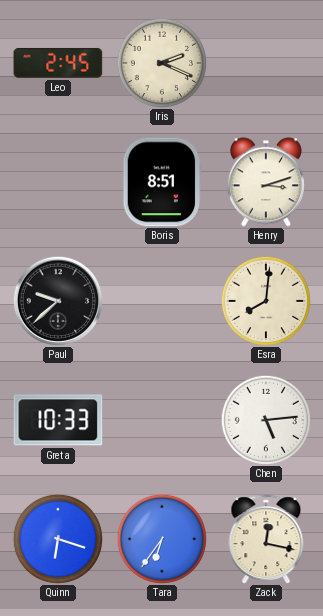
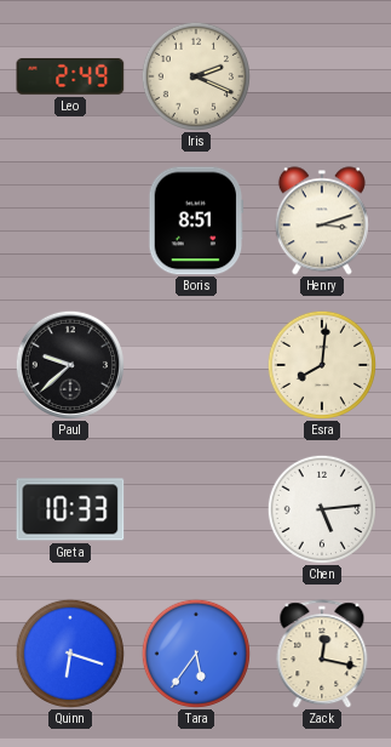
Leo: 2:45 -> 2:49 (70, 76)
Tara: 6:36 -> 5:36 (196, 654)
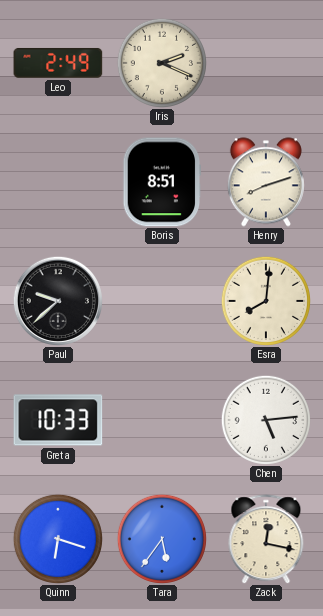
Henry: 3:12 -> 8:12 (266, 182)
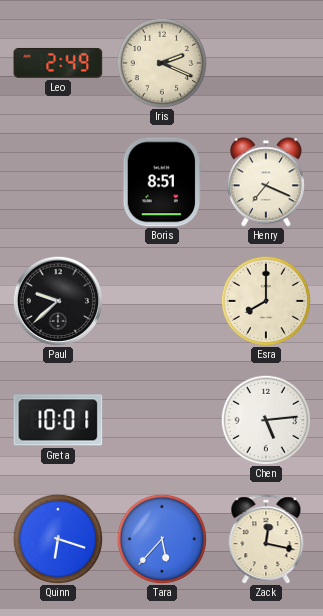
Henry: 8:12 -> 7:19 (266, 182)
Esra: 8:01 -> 8:00 (266, 301)
Greta: 10:33 -> 10:01 (58, 420)
Tara: 5:36 -> 5:37 (162, 539)
